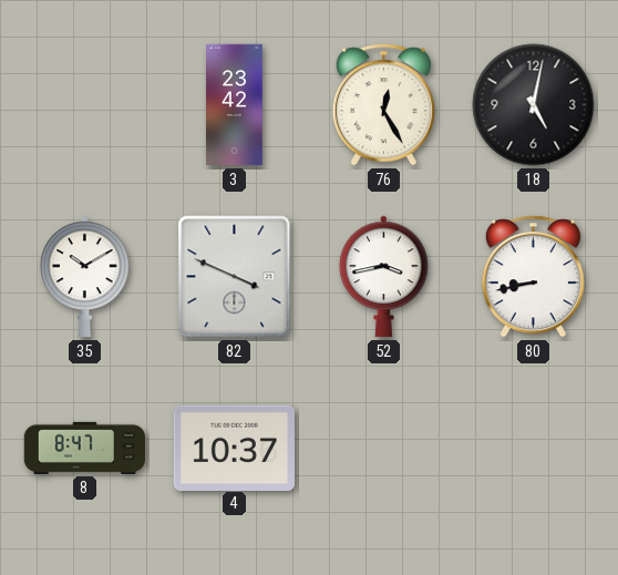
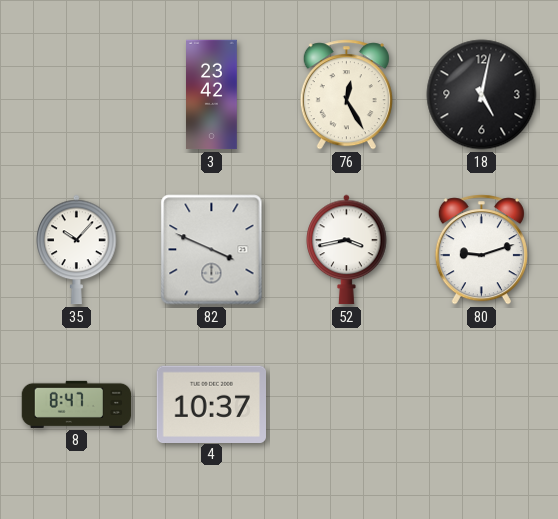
35: 10:10 -> 10:07 (77, 250)
80: 8:43 -> 9:12 (481, 250)
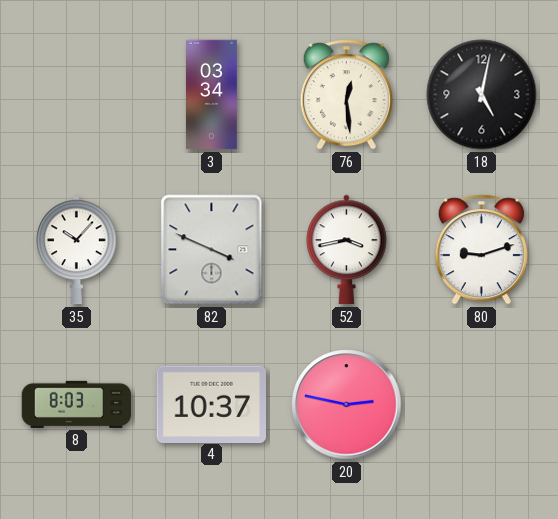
3: 23:42 -> 03:34 (212, 95)
76: 12:25 -> 12:29 (346, 95)
8: 8:47 -> 8:03 (77, 404)
20: none -> 2:47 (347, 405)
